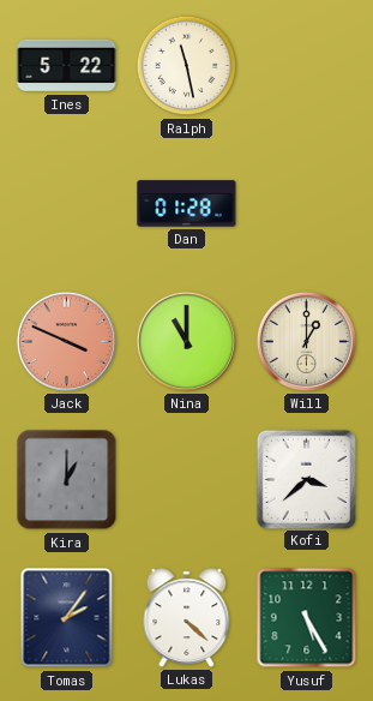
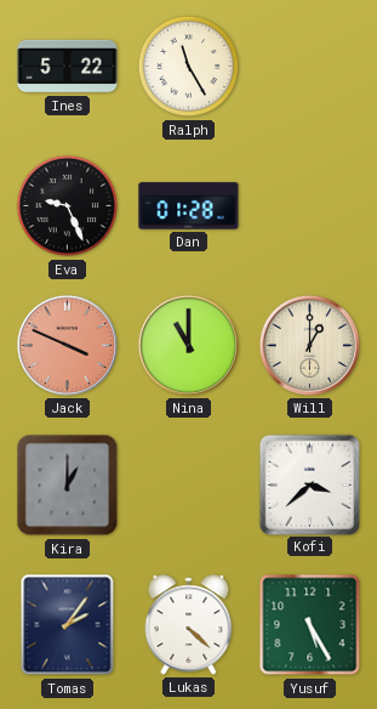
Ralph: 11:28 -> 11:25 (189, 67)
Eva: none -> 9:26 (68, 206)
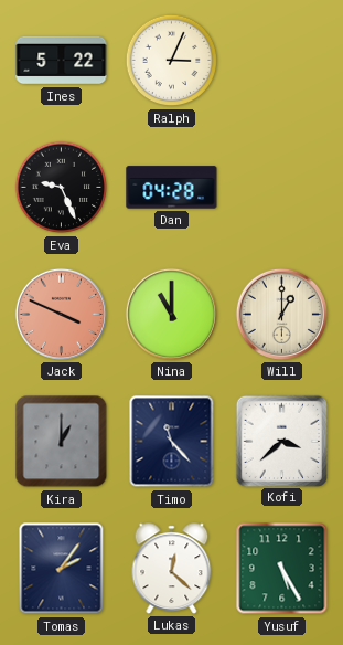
Ralph: 11:25 -> 3:04 (172, 61)
Dan: 01:28 -> 04:28 (172, 188)
Timo: none -> 11:23 (172, 442)
Lukas: 4:22 -> 12:22 (172, 569)
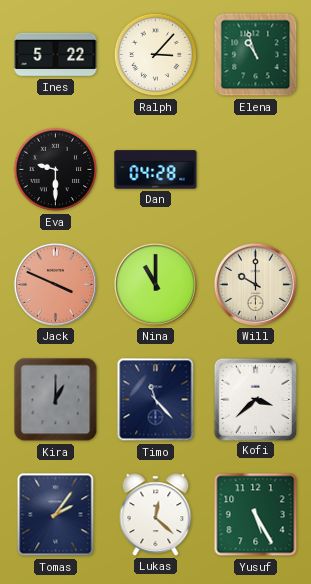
Ralph: 3:04 -> 3:07 (156, 55)
Elena: none -> 10:57 (256, 55)
Eva: 9:26 -> 9:30 (56, 170)
Will: 1:00 -> 10:00 (255, 284)
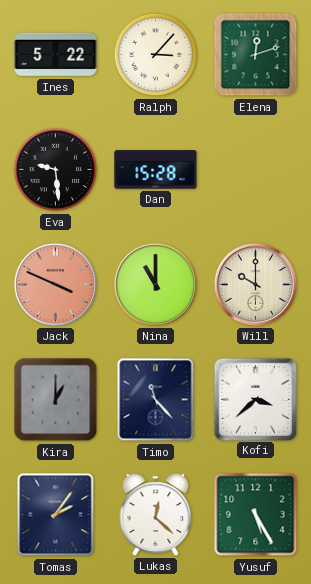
Elena: 10:57 -> 12:12 (256, 55)
Eva: 9:30 -> 9:29 (56, 170)
Dan: 04:28 -> 15:28 (156, 170)
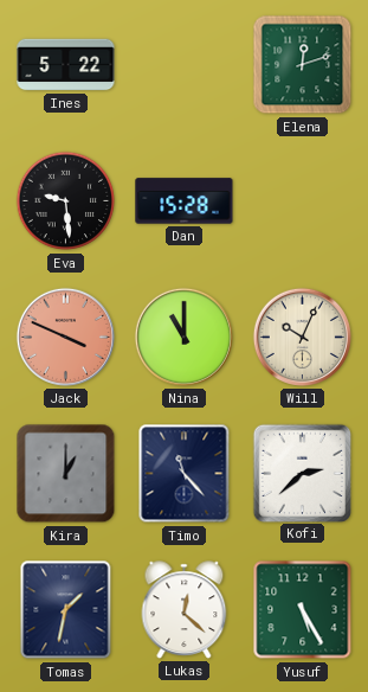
Ralph: 3:07 -> none (156, 55)
Will: 10:00 -> 10:04 (302, 337)
Kofi: 3:38 -> 2:38 (302, 473)
Tomas: 2:06 -> 1:32 (66, 610)
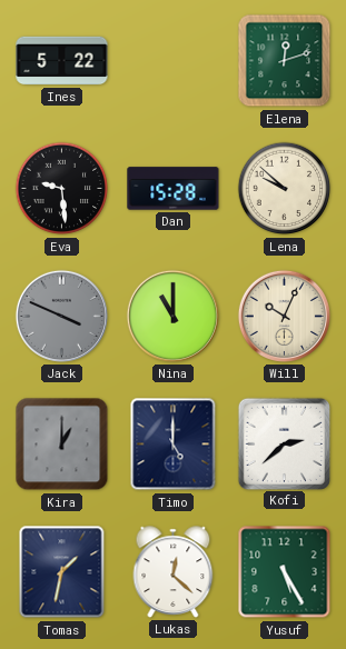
Lena: none -> 9:52 (285, 189)
Jack dial: salmon -> grey (61, 316)
Timo: 11:23 -> 5:00 (174, 445)
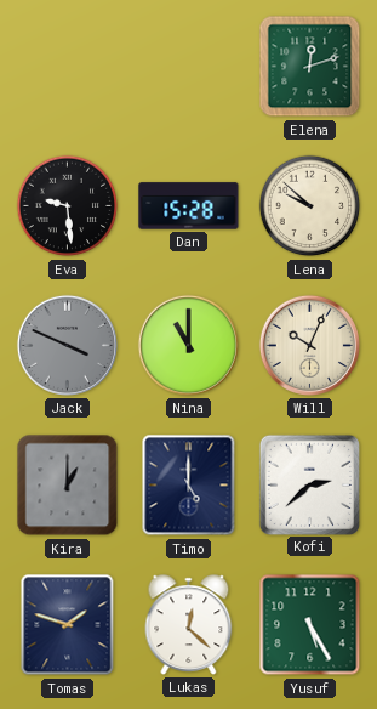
Ines: 5:22 -> none (62, 61)
Tomas: 1:32 -> 1:48 (68, 625)
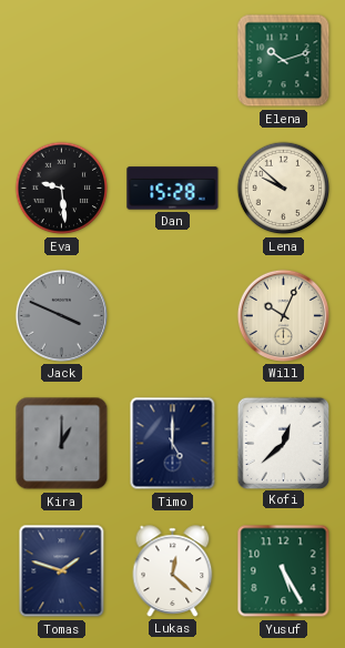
Elena: 12:12 -> 10:12 (284, 61)
Nina: 11:00 -> none (188, 345)
Kofi: 2:38 -> 12:38 (283, 443)
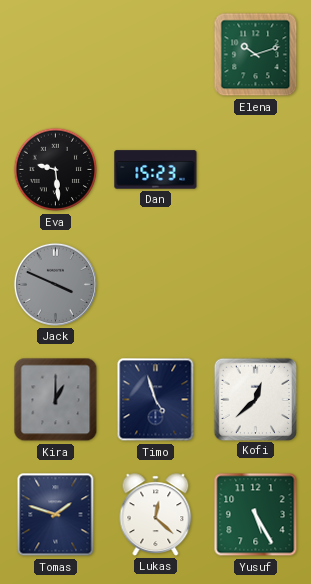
Dan: 15:28 -> 15:23 (156, 170)
Lena: 9:52 -> none (284, 189)
Will: 10:04 -> none (283, 315)
Timo: 5:00 -> 4:57 (156, 400)
